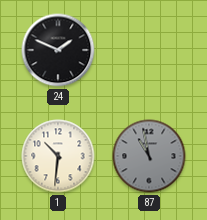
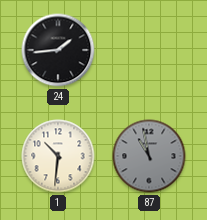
24: 1:49 -> 1:44 (58, 50)
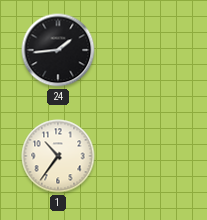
1: 10:31 -> 10:36 (58, 156)
87: 10:58 -> none (149, 156)
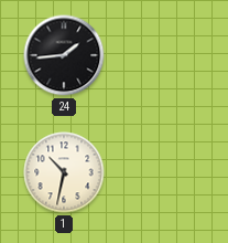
1: 10:36 -> 10:32 (64, 172)
